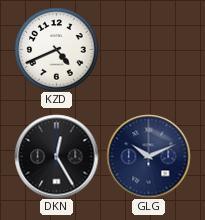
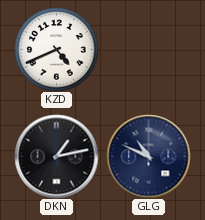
DKN: 12:25 -> 1:13 (56, 156)
GLG: 10:11 -> 10:49 (148, 156)
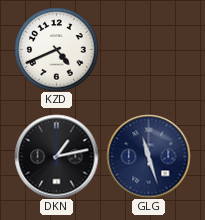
GLG: 10:49 -> 11:27 (148, 156)
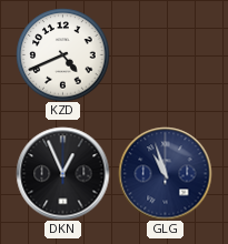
DKN: 1:13 -> 12:56 (62, 173)
GLG: 11:27 -> 10:57 (165, 173)
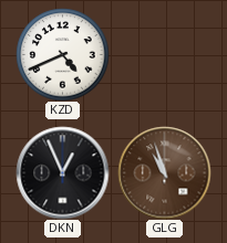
GLG dial: navy -> brown (164, 172)
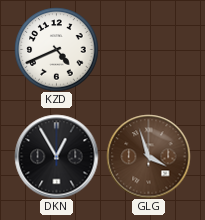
DKN: 12:56 -> 12:55 (56, 156)
GLG: 10:57 -> 3:57 (148, 156)
